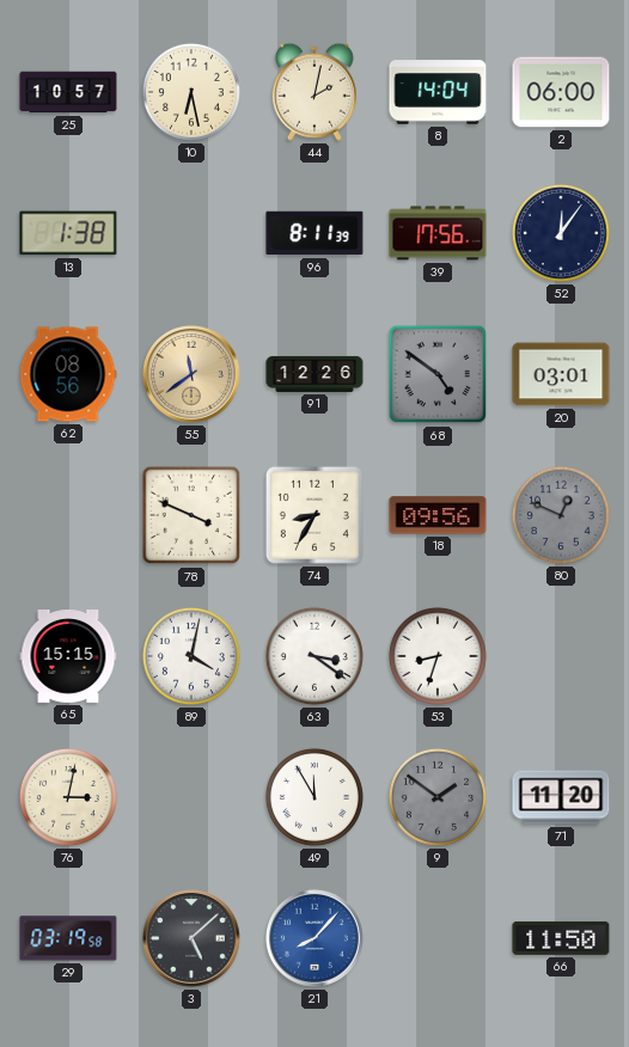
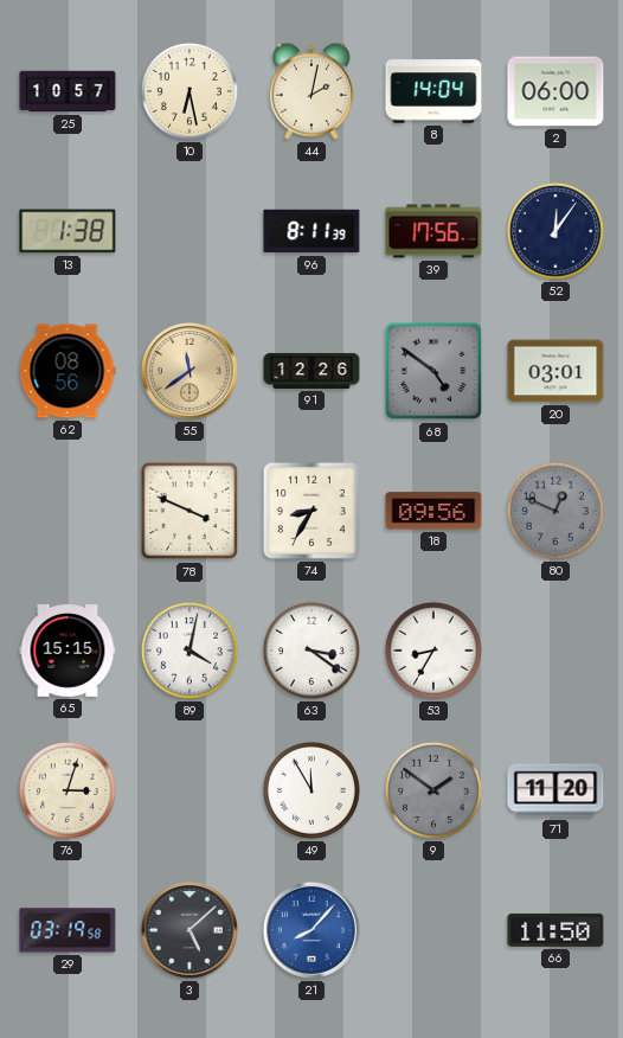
53: 8:33 -> 8:35 (433, 651)
76: 3:02 -> 3:03 (68, 790)
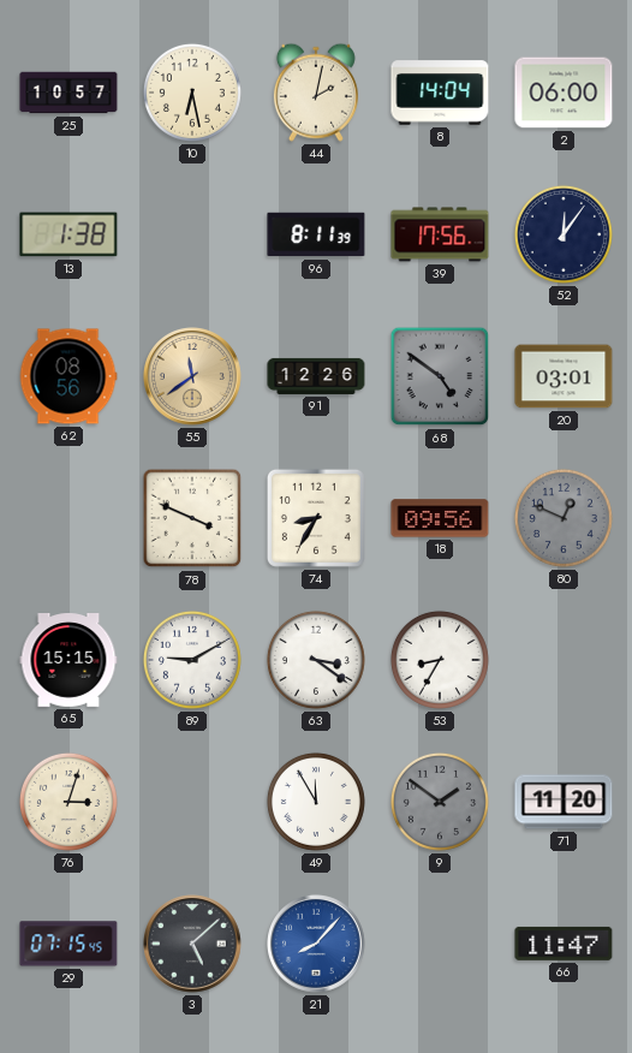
89: 4:02 -> 9:10 (192, 660)
29: 03:19 -> 07:15 (68, 944)
66: 11:50 -> 11:47 (564, 944)
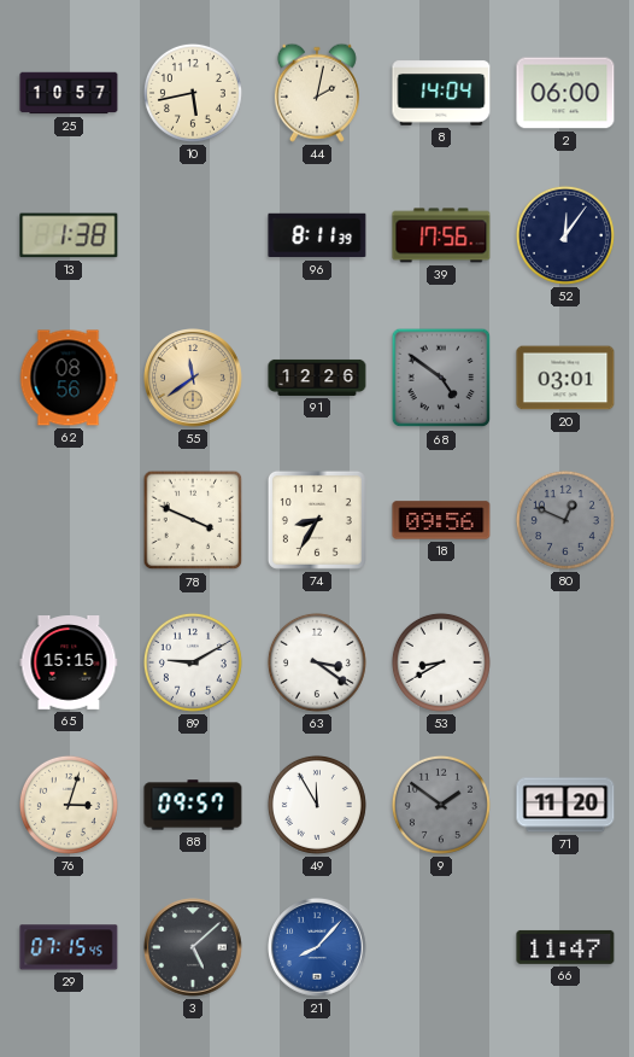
10: 6:28 -> 5:43 (193, 93)
53: 8:35 -> 8:40 (441, 662)
88: none -> 09:57 (193, 805)
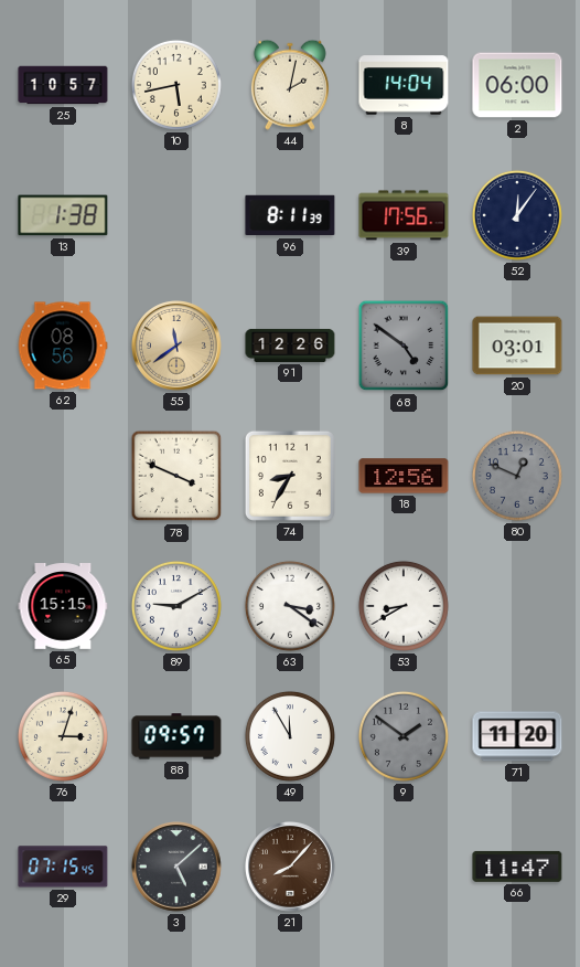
18: 09:56 -> 12:56 (404, 476)
21 dial: blue -> brown (291, 868)
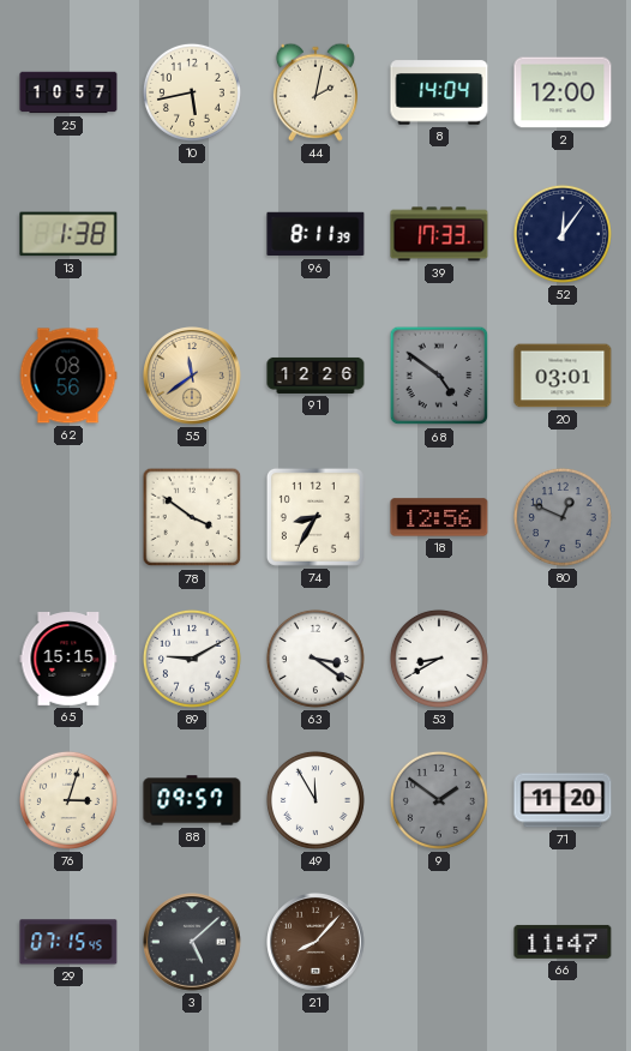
2: 06:00 -> 12:00 (563, 92)
39: 17:56 -> 17:33 (439, 234)
78: 3:49 -> 3:51 (192, 517)
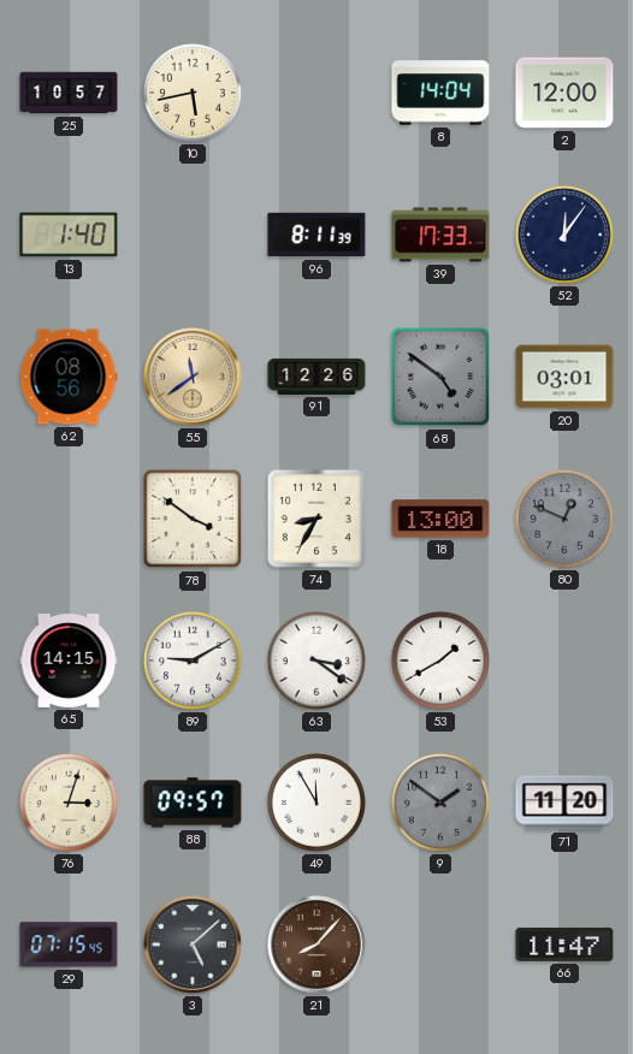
44: 2:02 -> none (315, 92)
13: 1:38 -> 1:40 (69, 235)
18: 12:56 -> 13:00 (440, 519)
65: 15:15 -> 14:15 (69, 662)
53: 8:40 -> 1:40 (440, 661)
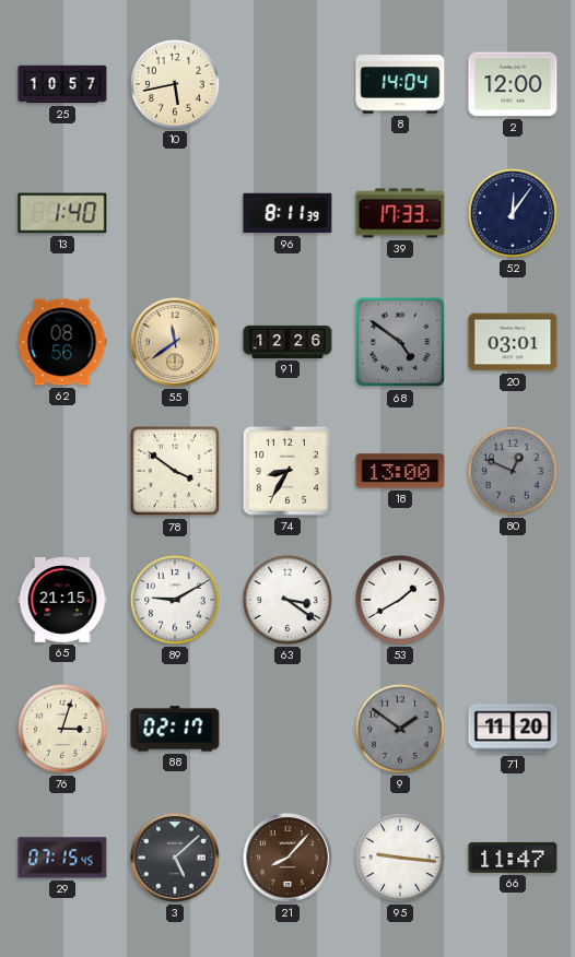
65: 14:15 -> 21:15 (62, 601)
88: 09:57 -> 02:17 (175, 729)
49: 11:55 -> none (316, 803)
95: none -> 9:16 (400, 858)
